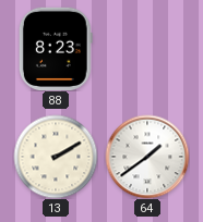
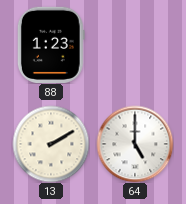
88: 8:23 -> 1:23 (51, 44)
64: 1:39 -> 5:00 (135, 144)
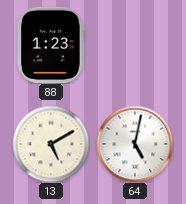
13: 2:10 -> 5:10 (51, 144)
64: 5:00 -> 5:02 (135, 144)
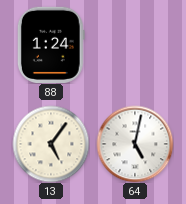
88: 1:23 -> 1:24 (51, 44)
13: 5:10 -> 5:06 (51, 144)
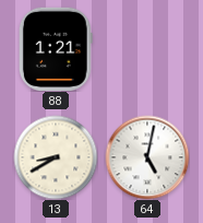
88: 1:24 -> 1:21 (56, 48)
13: 5:06 -> 8:40 (56, 157)
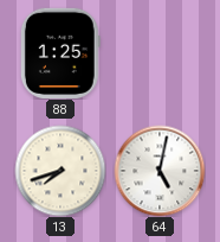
88: 1:21 -> 1:25 (60, 52)
13: 8:40 -> 7:42 (60, 171)
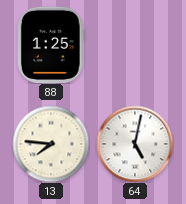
13: 7:42 -> 7:46 (51, 144)
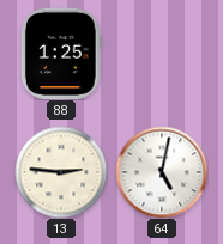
13: 7:46 -> 2:46 (61, 172)
